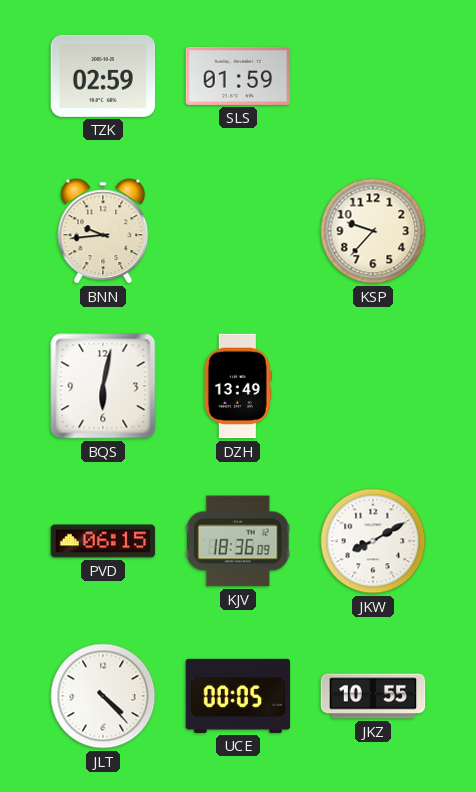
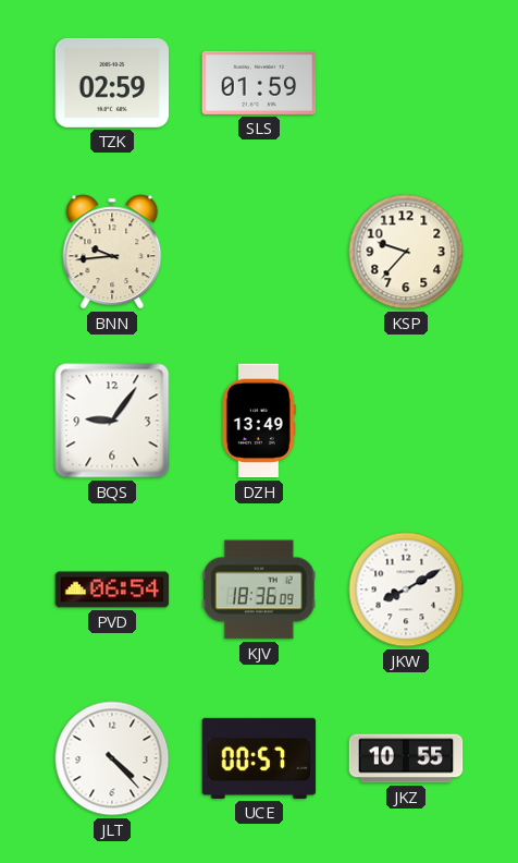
BQS: 6:02 -> 9:06 (112, 421)
PVD: 06:15 -> 06:54 (112, 589)
UCE: 00:05 -> 00:57 (259, 758)
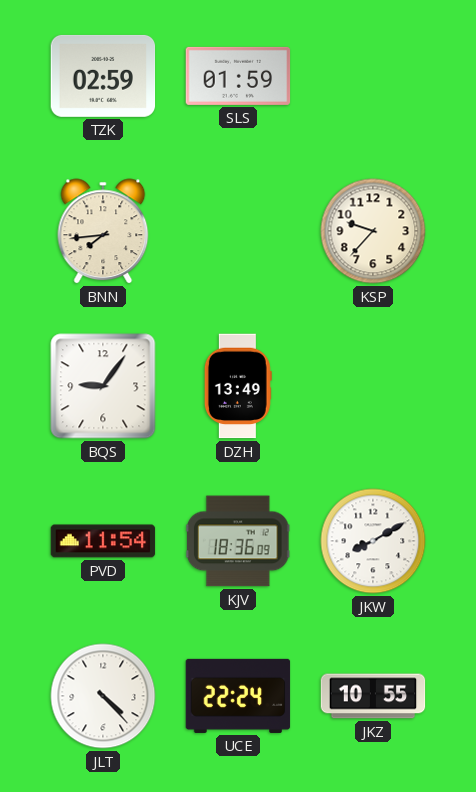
BNN: 9:44 -> 7:44 (103, 231)
PVD: 06:54 -> 11:54 (103, 541)
UCE: 00:57 -> 22:24 (238, 696)
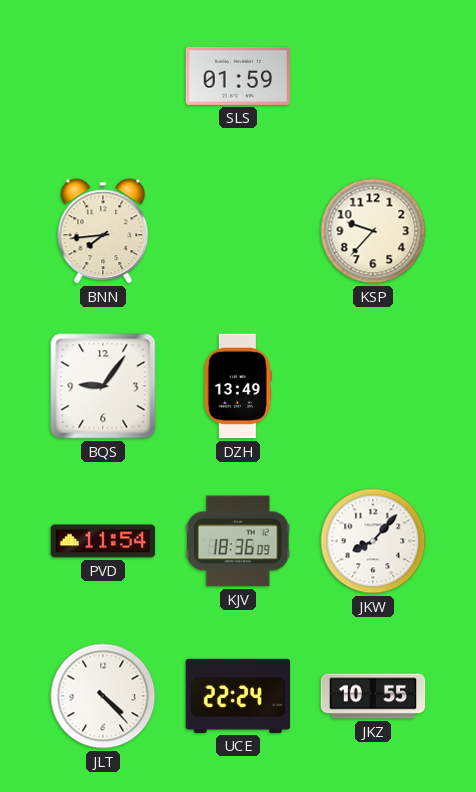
TZK: 02:59 -> none (103, 76)
JKW: 8:10 -> 8:07 (373, 541)
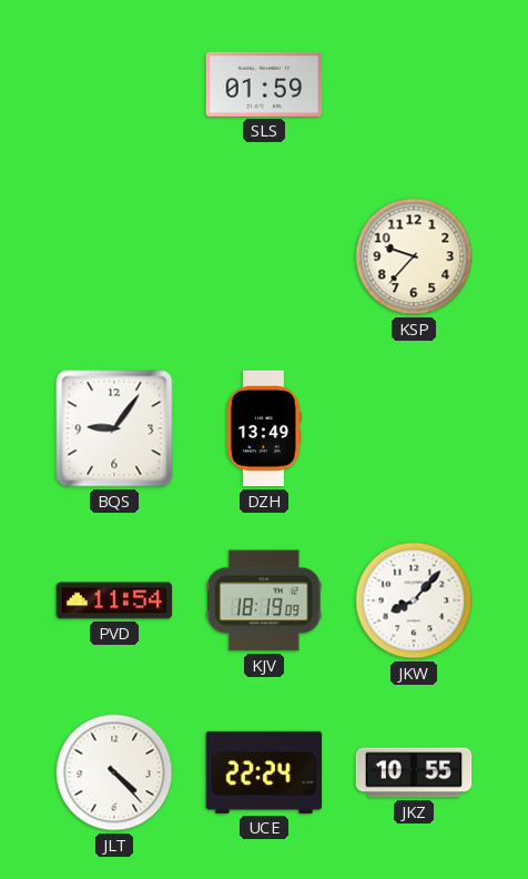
BNN: 7:44 -> none (103, 231)
KJV: 18:36 -> 18:19 (264, 600)
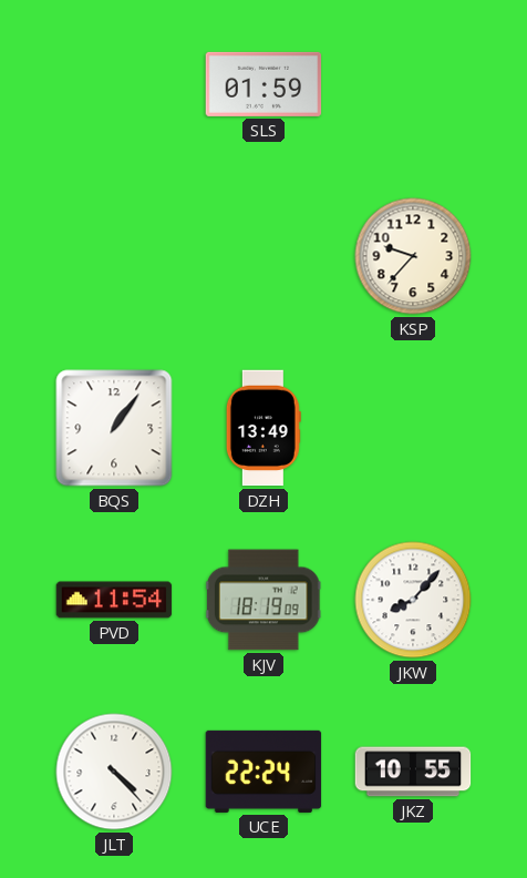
BQS: 9:06 -> 1:06 (114, 428)
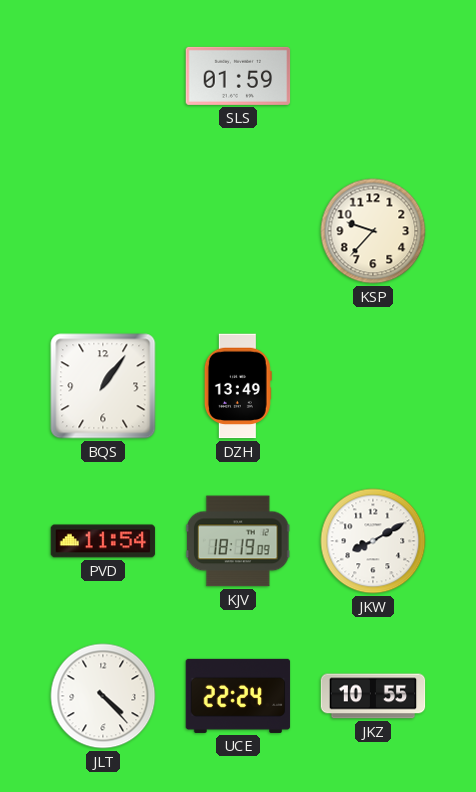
JKW: 8:07 -> 8:10 (373, 541)
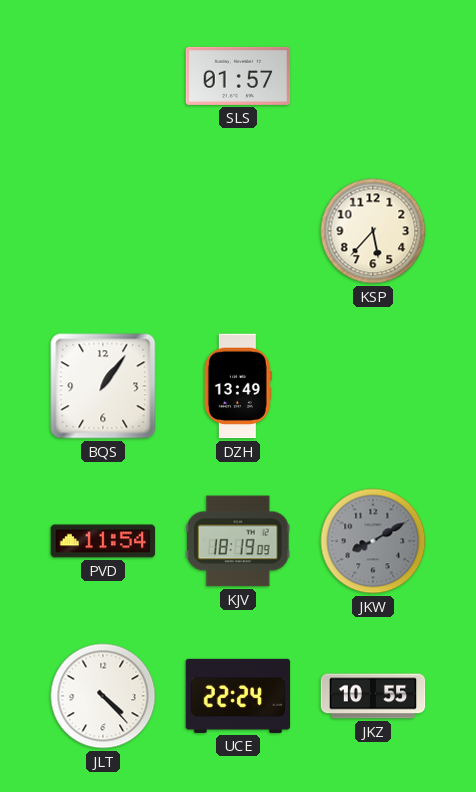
SLS: 01:59 -> 01:57 (238, 76)
KSP: 9:37 -> 5:37 (373, 231)
JKW dial: white -> grey (373, 541)
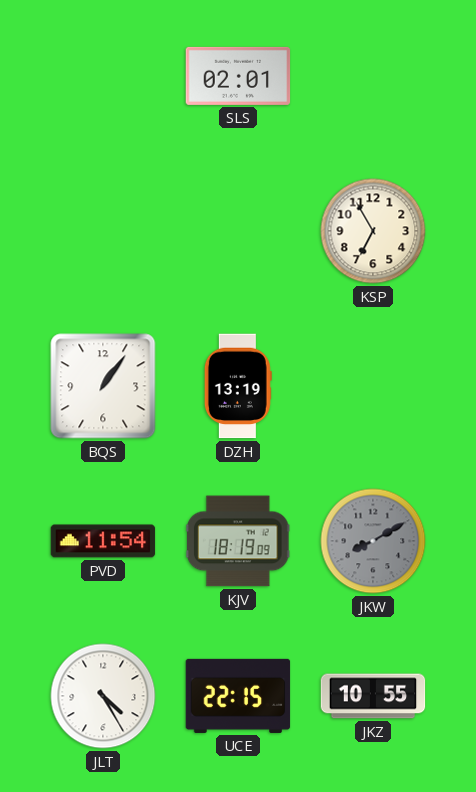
SLS: 01:57 -> 02:01 (238, 76)
KSP: 5:37 -> 6:55 (373, 231)
DZH: 13:49 -> 13:19 (238, 386)
JLT: 4:23 -> 4:25 (103, 696)
UCE: 22:24 -> 22:15 (238, 696)
